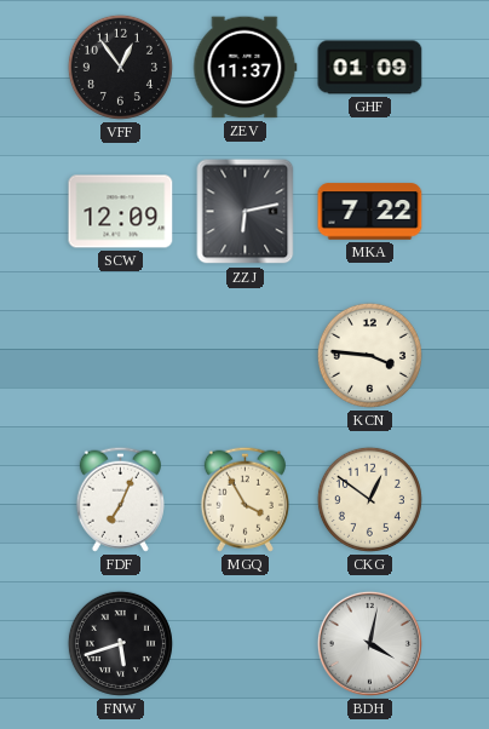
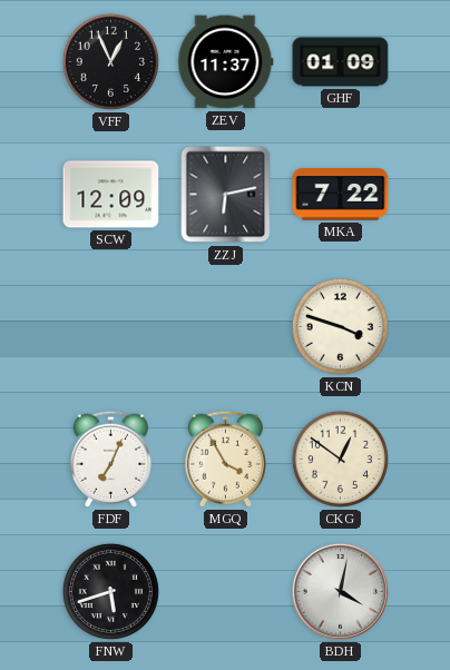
VFF: 12:54 -> 12:56 (110, 61)
KCN: 3:46 -> 3:48 (340, 326)
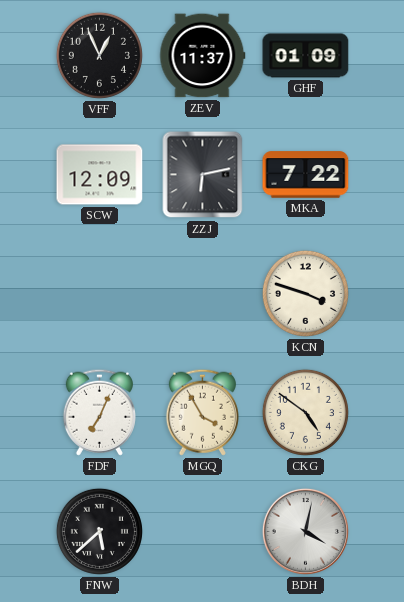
CKG: 12:51 -> 4:51 (305, 412)
FNW: 5:42 -> 5:38 (99, 531)
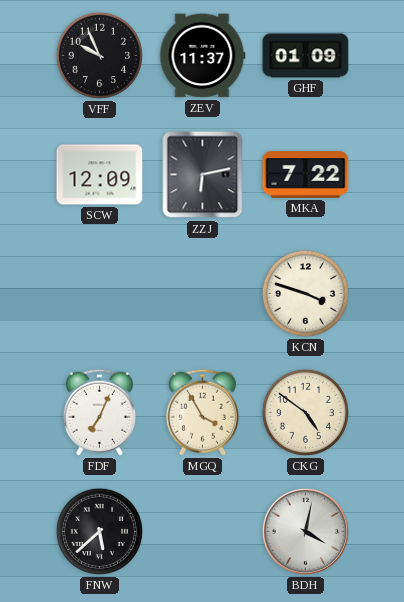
VFF: 12:56 -> 9:56 (99, 55)
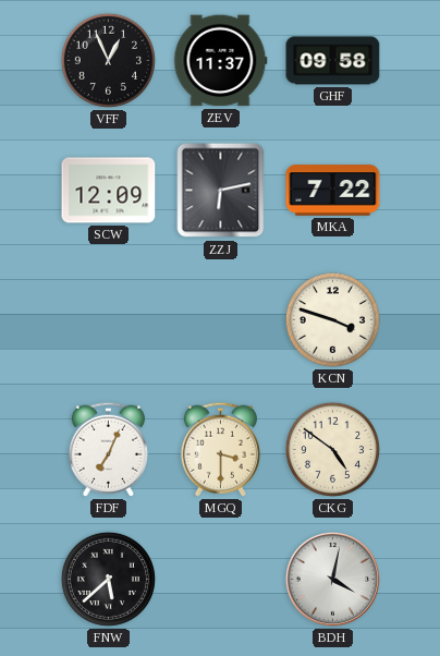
VFF: 9:56 -> 12:56 (108, 60)
GHF: 01:09 -> 09:58 (333, 61)
MGQ: 3:55 -> 3:30 (220, 449)
